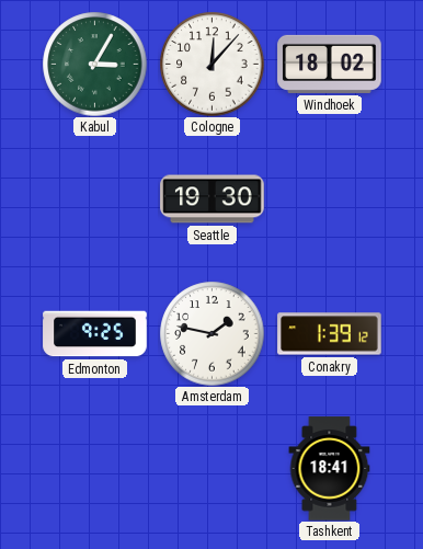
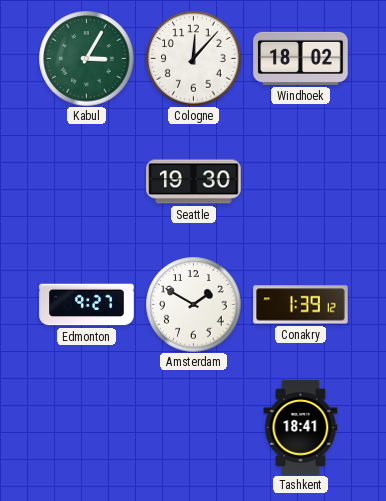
Edmonton: 9:25 -> 9:27 (87, 305)
Amsterdam: 1:47 -> 1:50 (193, 304)
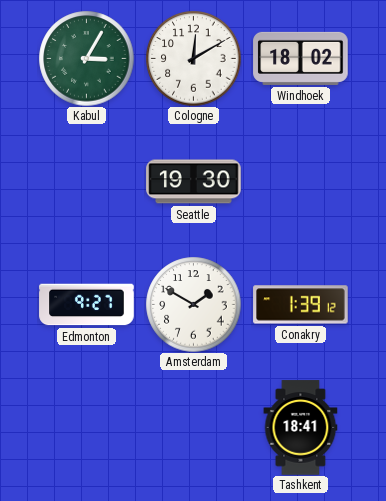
Cologne: 12:07 -> 12:10 (193, 58)
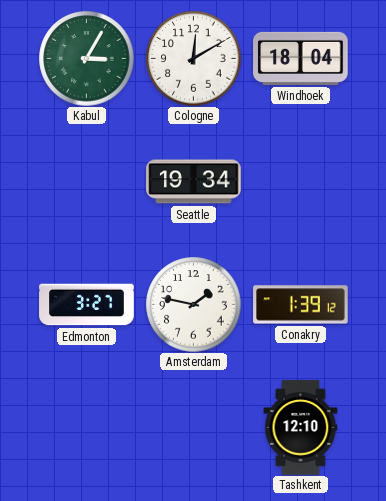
Windhoek: 18:02 -> 18:04 (301, 58)
Seattle: 19:30 -> 19:34 (194, 182)
Edmonton: 9:27 -> 3:27 (87, 305)
Amsterdam: 1:50 -> 1:47 (193, 304)
Tashkent: 18:41 -> 12:10 (301, 428)
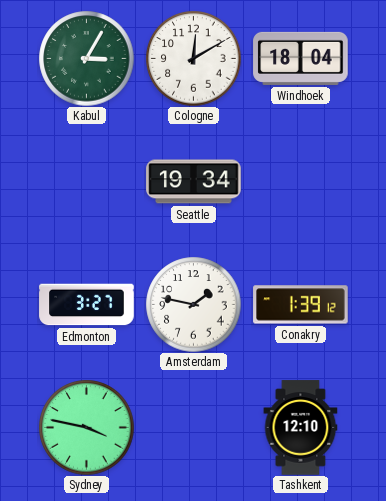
Sydney: none -> 3:47 (86, 427)
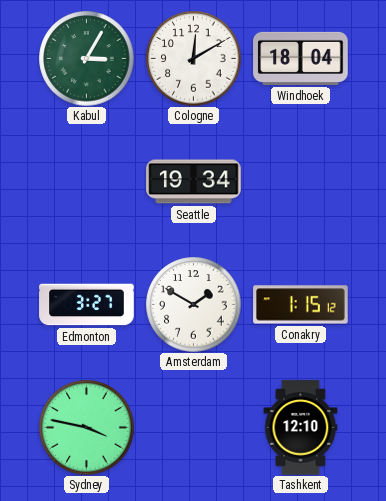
Amsterdam: 1:47 -> 1:50 (193, 304)
Conakry: 1:39 -> 1:15 (301, 305)
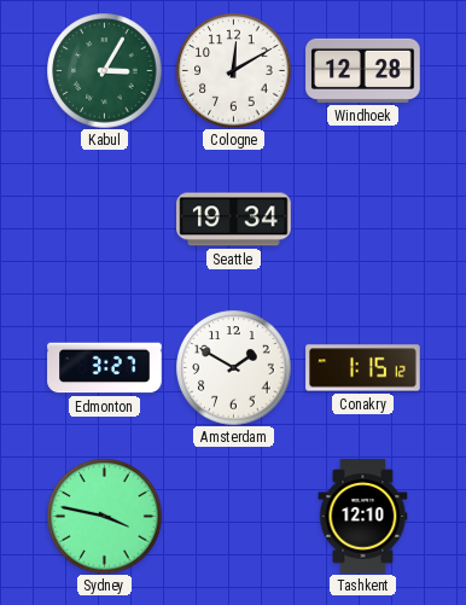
Windhoek: 18:04 -> 12:28 (363, 70)
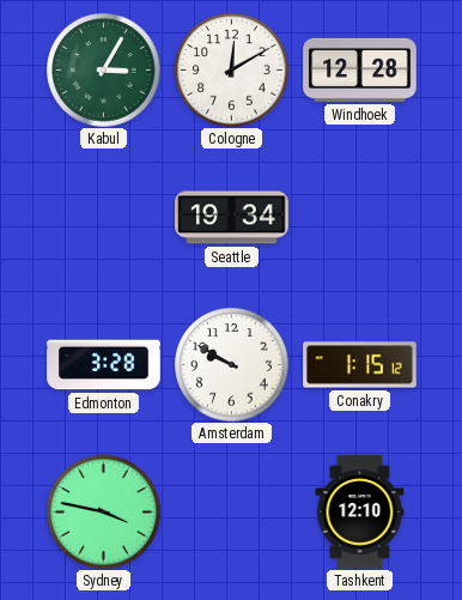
Edmonton: 3:27 -> 3:28 (104, 365)
Amsterdam: 1:50 -> 9:50 (231, 364)
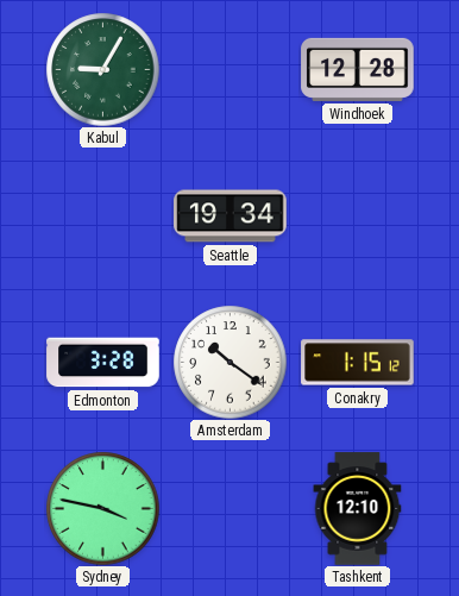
Kabul: 3:05 -> 9:05 (102, 69)
Cologne: 12:10 -> none (231, 69)
Amsterdam: 9:50 -> 10:21 (229, 362)
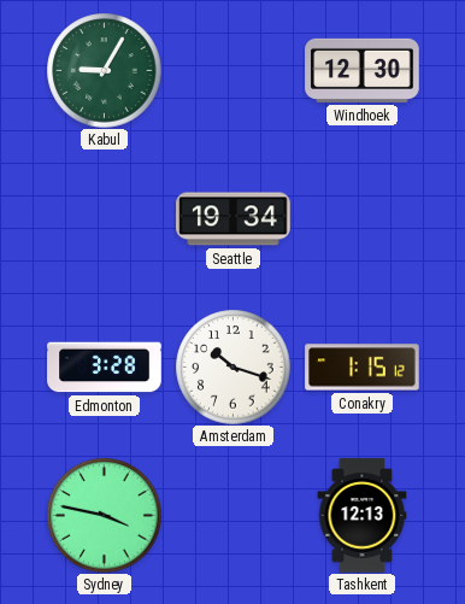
Windhoek: 12:28 -> 12:30 (363, 70)
Amsterdam: 10:21 -> 10:18 (232, 366)
Tashkent: 12:10 -> 12:13 (363, 516)
